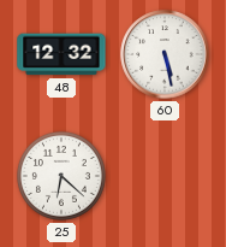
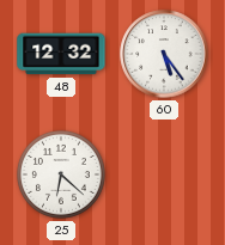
60: 5:28 -> 5:24 (164, 54)
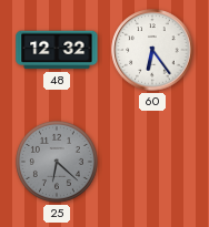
60: 5:24 -> 6:24 (152, 50)
25 dial: white -> grey (57, 162)
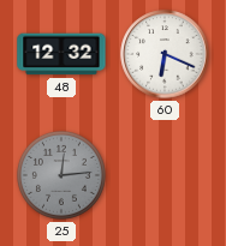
60: 6:24 -> 6:19 (165, 54)
25: 6:22 -> 12:14 (61, 175)
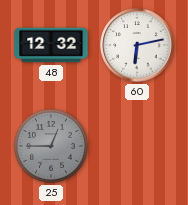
60: 6:19 -> 6:13 (137, 45)
25: 12:14 -> 12:45 (51, 146)
